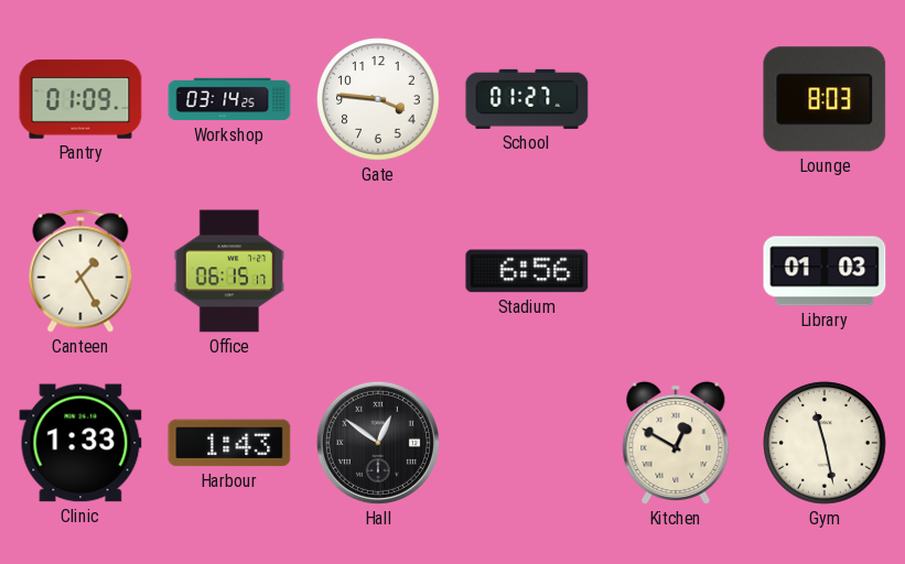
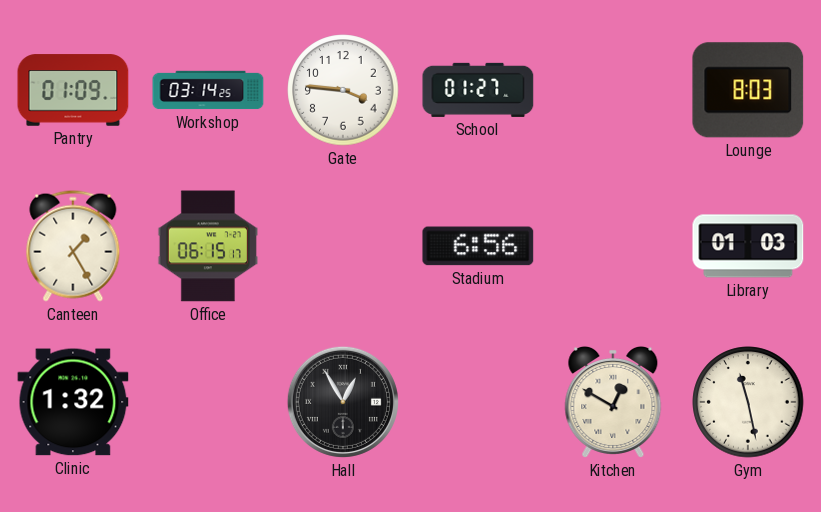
Clinic: 1:33 -> 1:32 (73, 402)
Harbour: 1:43 -> none (229, 443)
Hall: 12:51 -> 12:55 (343, 402)
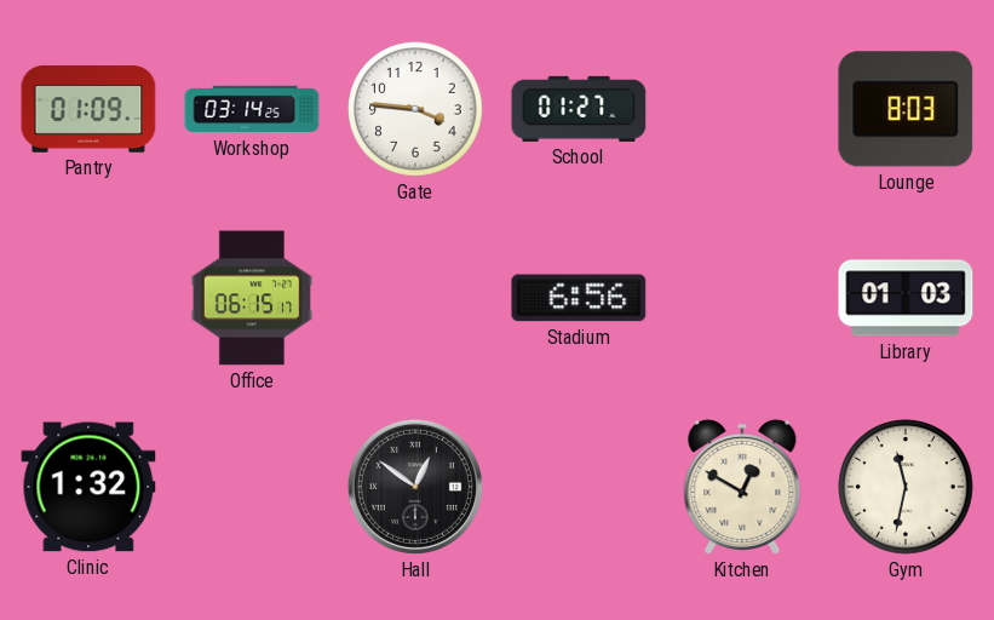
Canteen: 1:25 -> none (73, 246)
Hall: 12:55 -> 12:51 (415, 487)
Gym: 11:28 -> 11:32 (906, 487)
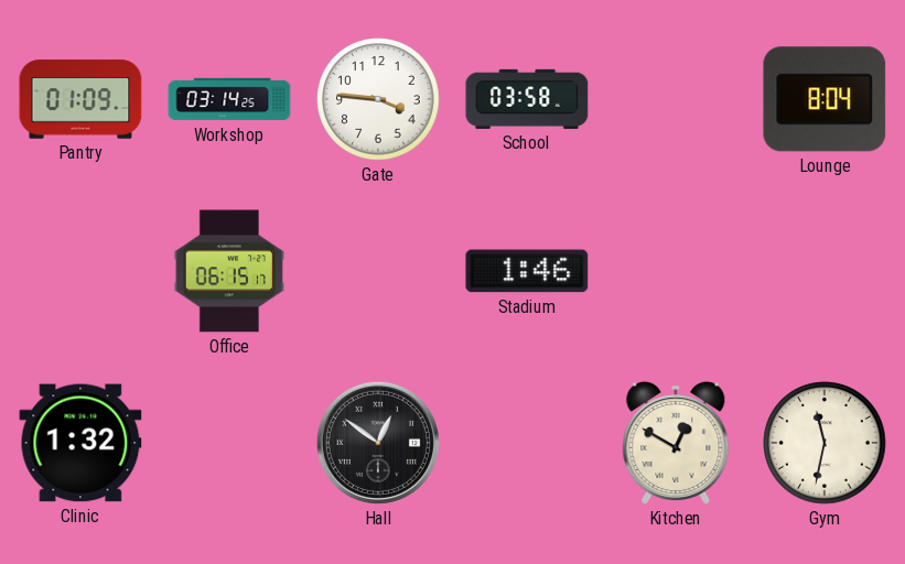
School: 01:27 -> 03:58 (527, 99)
Lounge: 8:03 -> 8:04 (825, 99)
Stadium: 6:56 -> 1:46 (527, 271)
Library: 01:03 -> none (906, 298)
